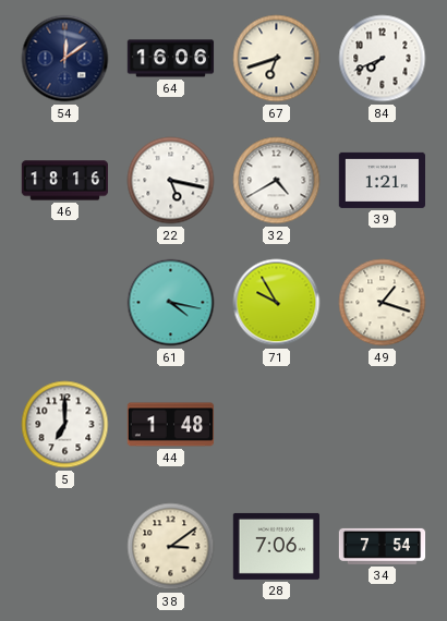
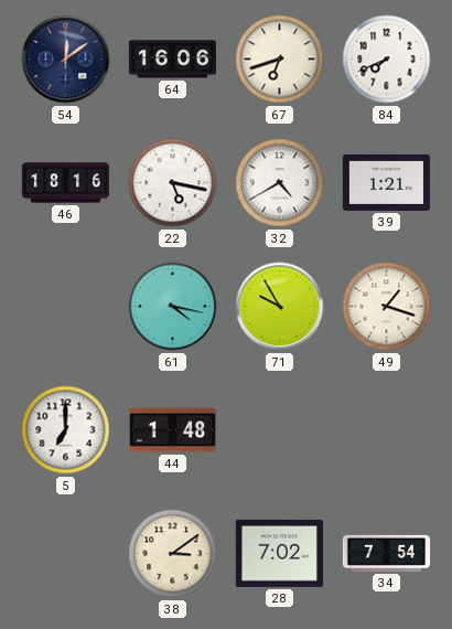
28: 7:06 -> 7:02 (279, 553)
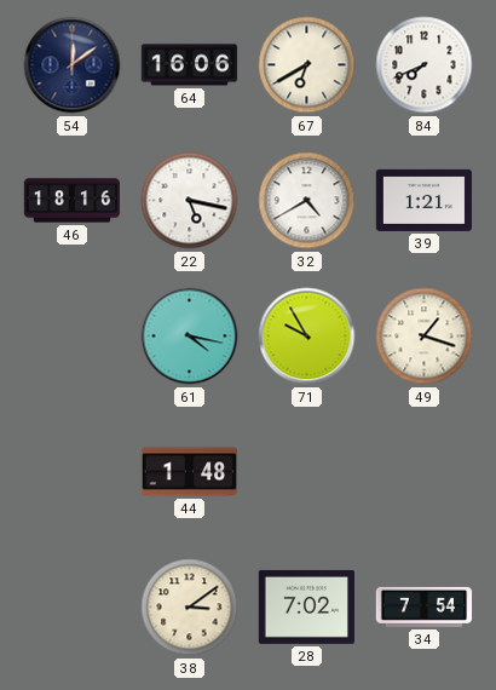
67: 6:42 -> 6:40 (307, 65)
5: 7:00 -> none (66, 430)
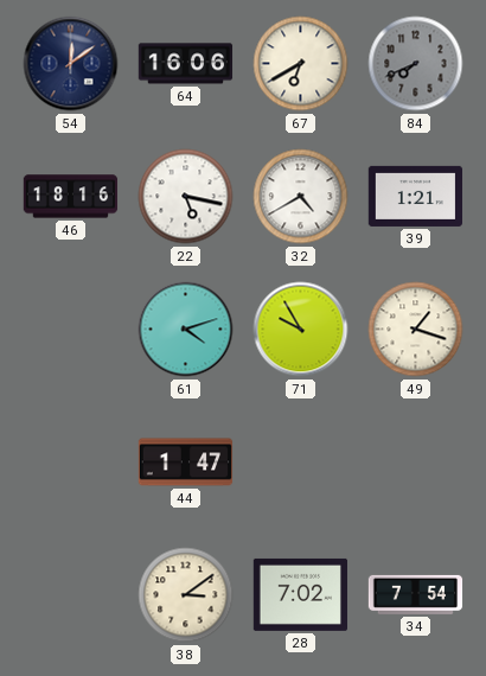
84 dial: white -> grey (416, 64)
61: 4:17 -> 4:12 (186, 330)
44: 1:48 -> 1:47 (186, 463)
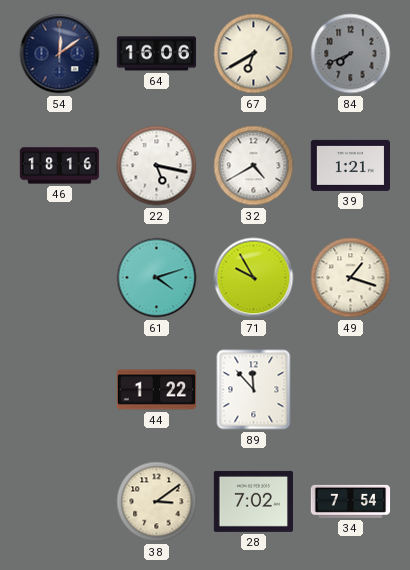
44: 1:47 -> 1:22 (157, 390)
89: none -> 11:53 (254, 390)
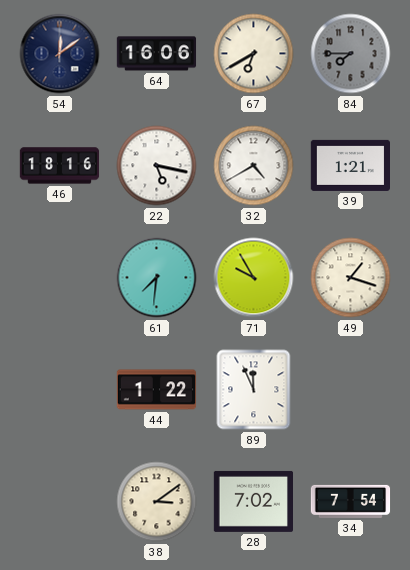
84: 7:41 -> 7:45 (351, 54)
61: 4:12 -> 7:31 (157, 278)
89: 11:53 -> 11:56 (254, 390)
